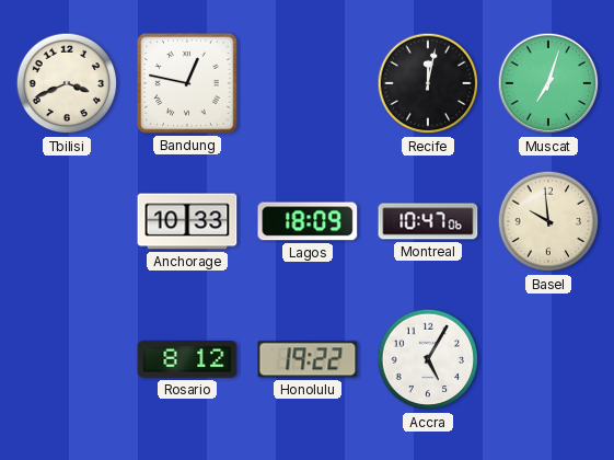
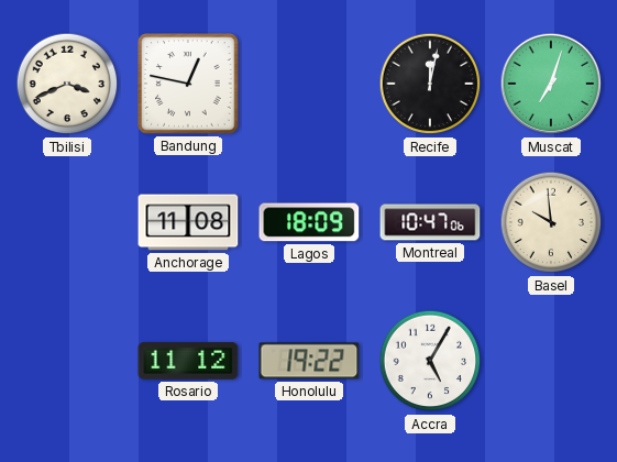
Anchorage: 10:33 -> 11:08 (188, 222)
Rosario: 8:12 -> 11:12 (188, 361)
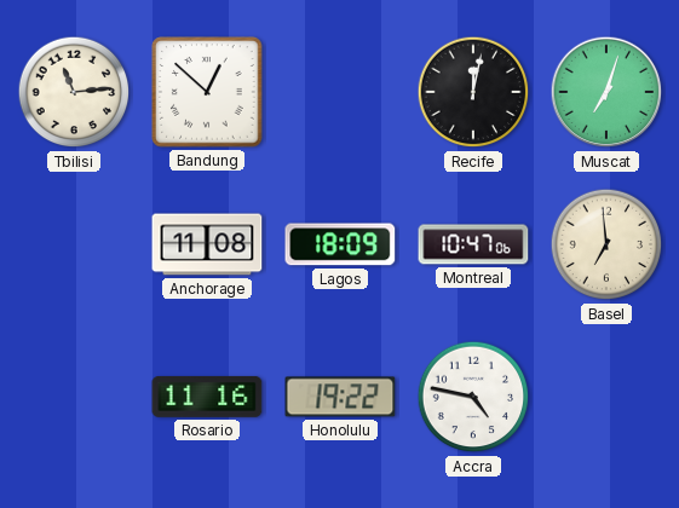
Tbilisi: 3:41 -> 11:14 (74, 92)
Bandung: 12:47 -> 12:52 (207, 92)
Basel: 9:59 -> 6:59 (606, 244)
Rosario: 11:12 -> 11:16 (207, 397)
Accra: 5:05 -> 4:47 (473, 397)
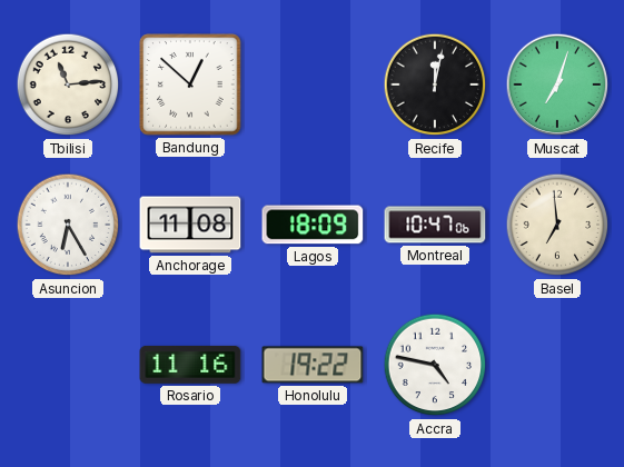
Asuncion: none -> 6:25 (68, 225)
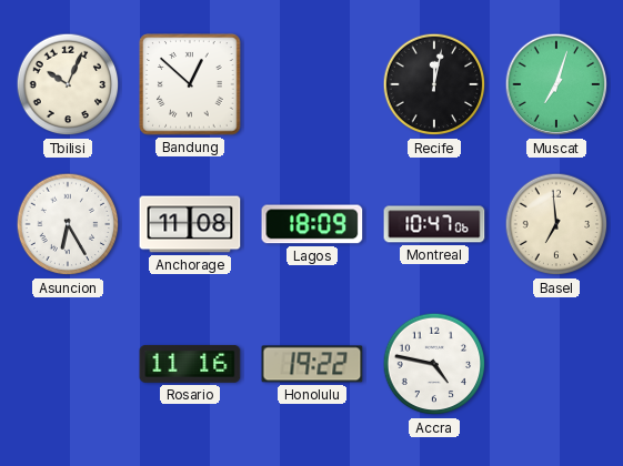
Tbilisi: 11:14 -> 10:04 (68, 84)
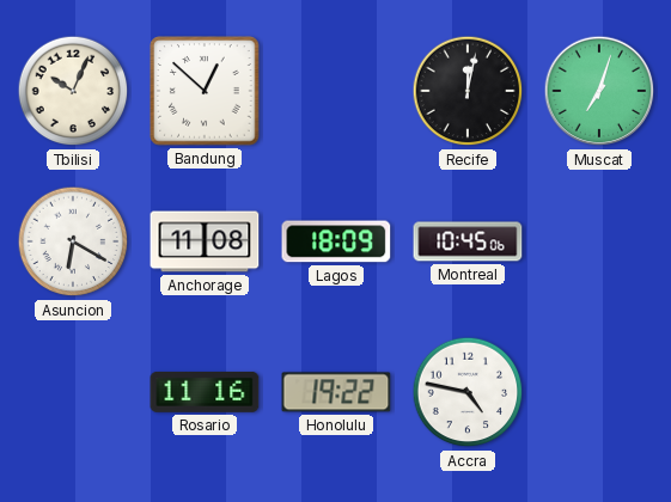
Asuncion: 6:25 -> 6:20 (73, 241)
Montreal: 10:47 -> 10:45 (468, 241)
Basel: 6:59 -> none (556, 224)
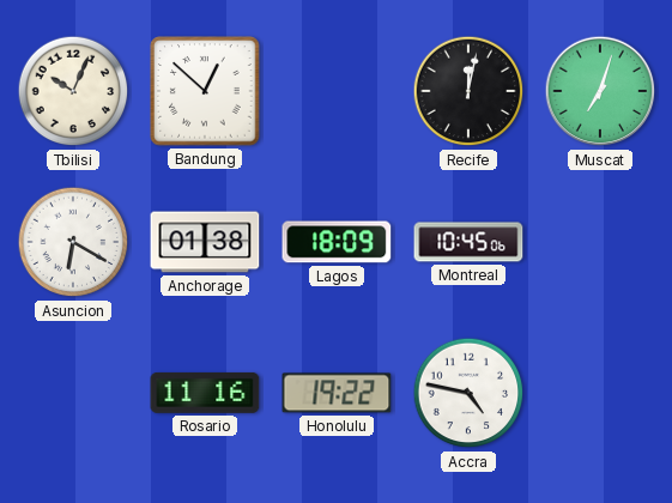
Anchorage: 11:08 -> 01:38 (205, 242)
